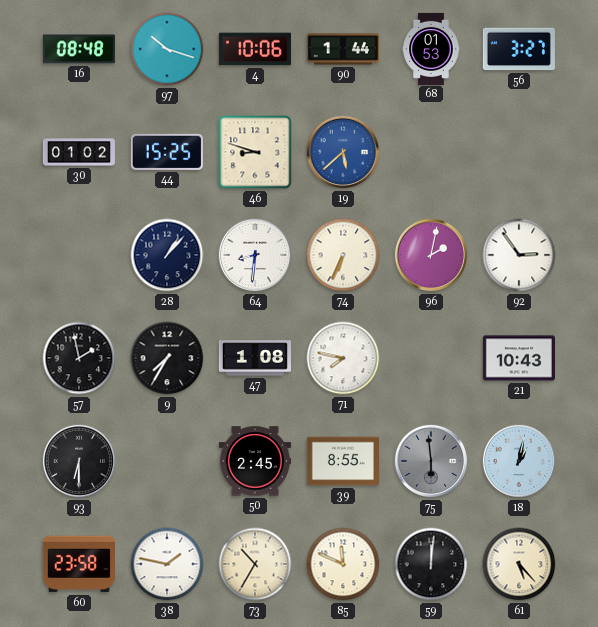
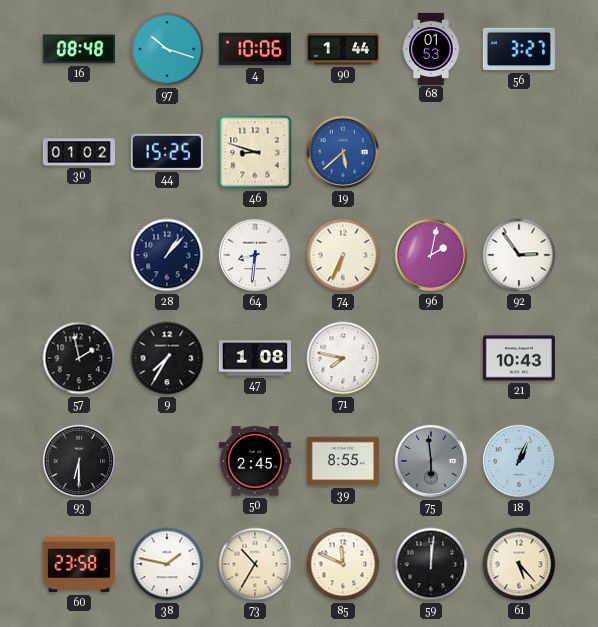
18: 1:02 -> 1:04 (519, 461)
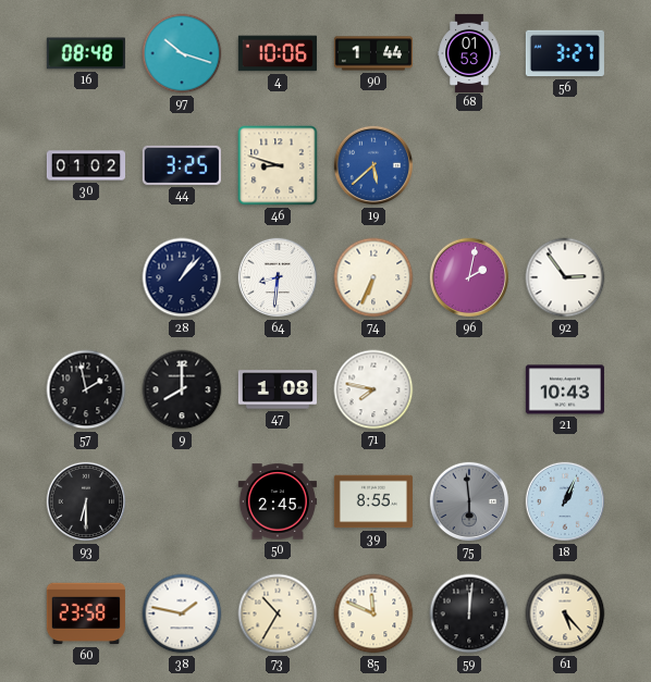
44: 15:25 -> 3:25 (182, 165)
9: 7:35 -> 8:00 (182, 389)
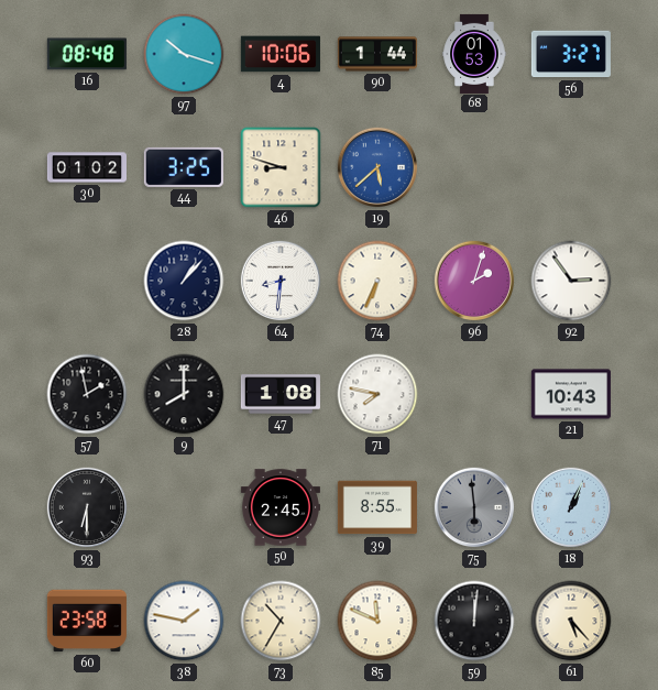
96: 2:02 -> 2:03 (474, 281)
